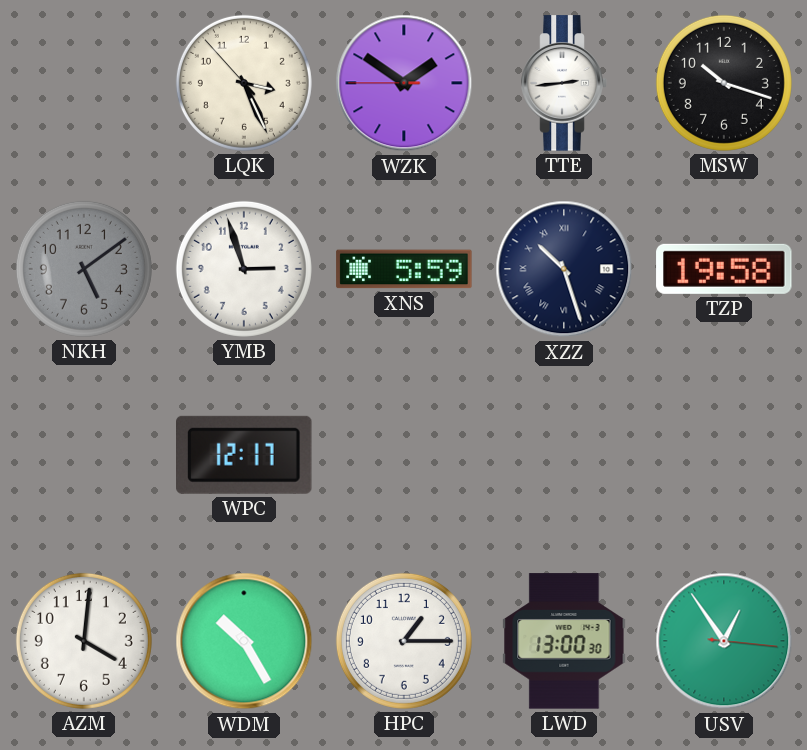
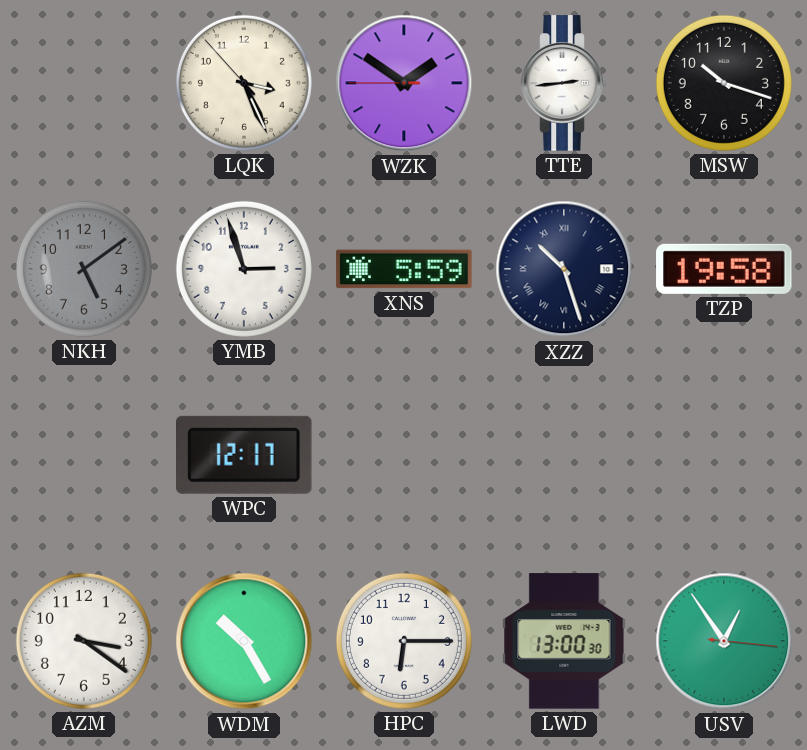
AZM: 4:01 -> 3:21 (84, 641)
HPC: 1:15 -> 6:15 (404, 641)
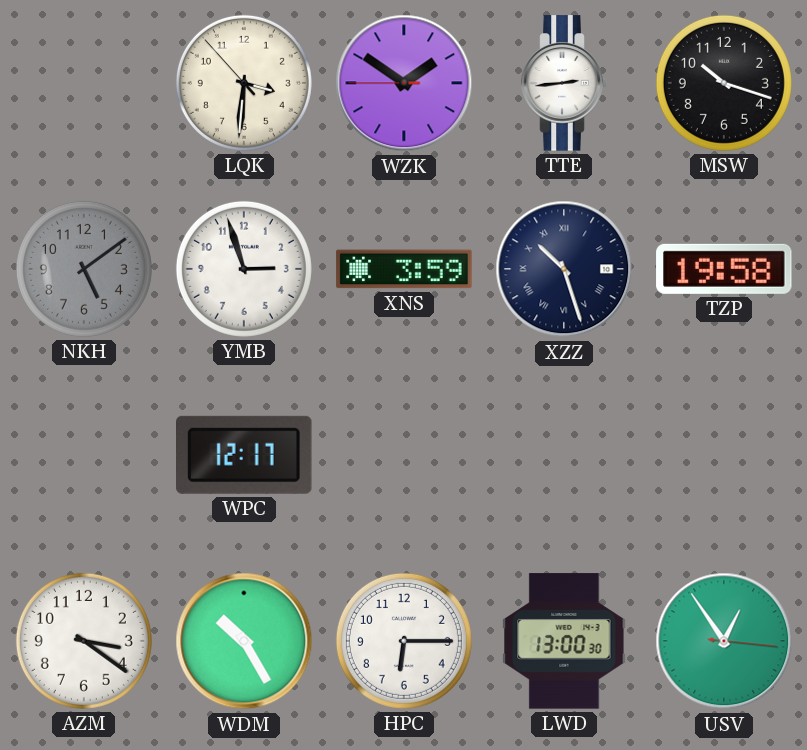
LQK: 3:25 -> 3:30 (244, 83)
XNS: 5:59 -> 3:59 (404, 269)
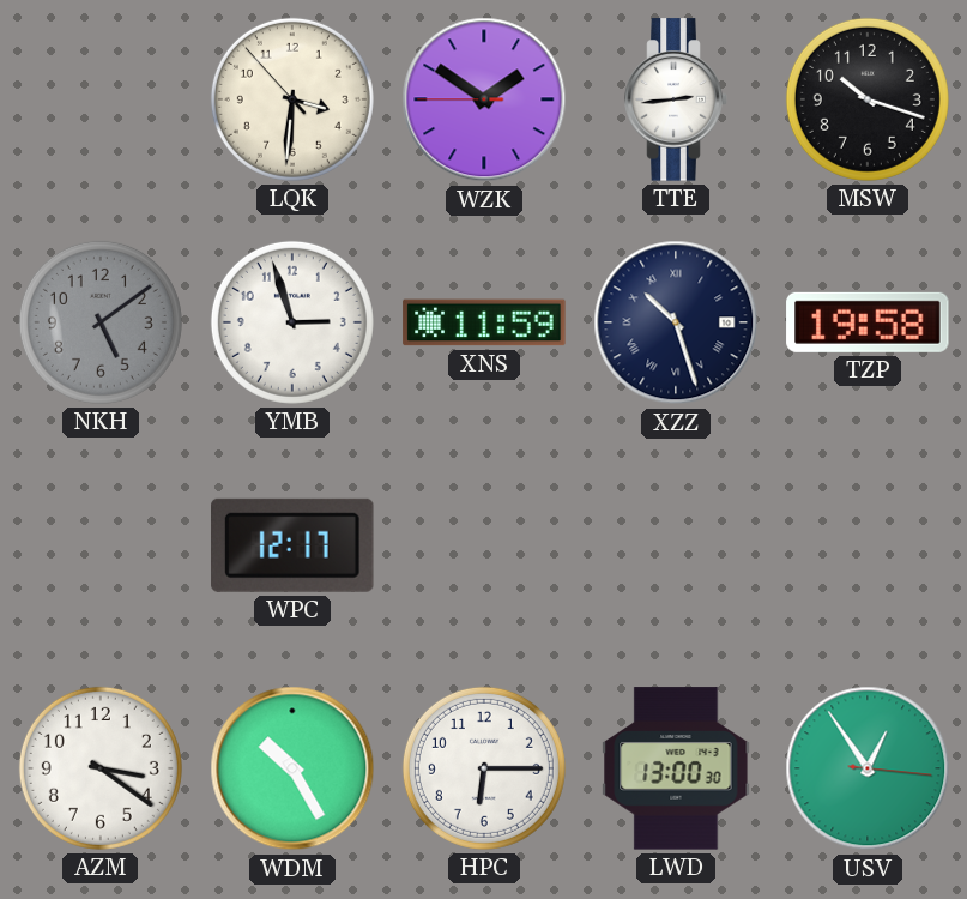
XNS: 3:59 -> 11:59 (484, 322)
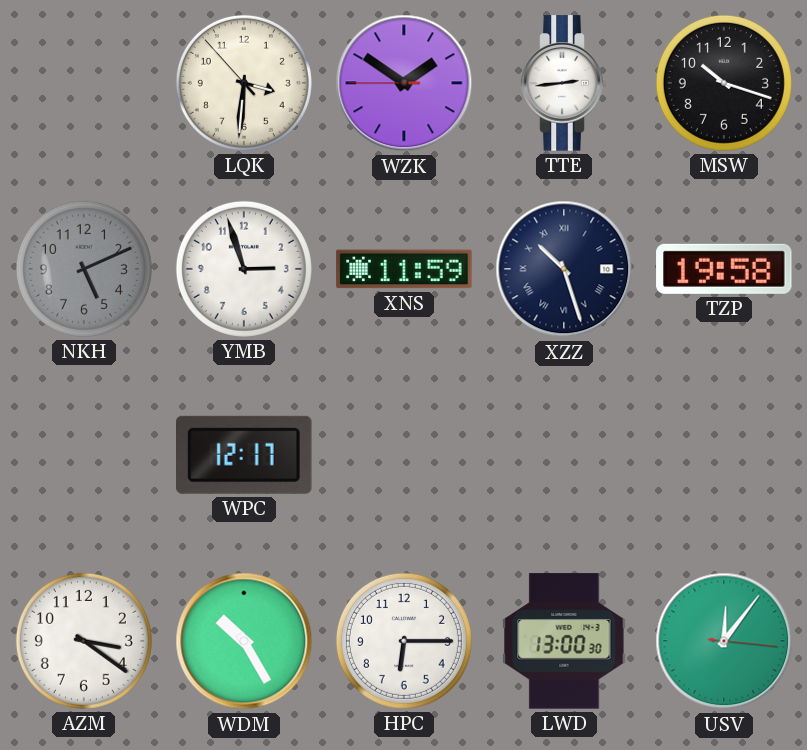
NKH: 5:09 -> 5:11 (84, 269)
USV: 12:54 -> 12:06 (724, 641)
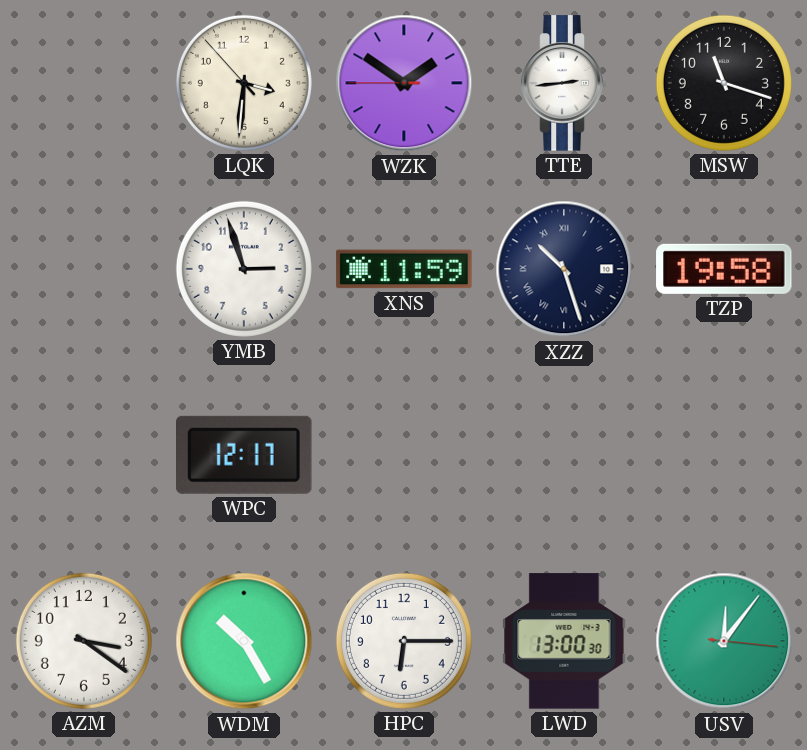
MSW: 10:18 -> 11:18 (724, 83)
NKH: 5:11 -> none (84, 269)
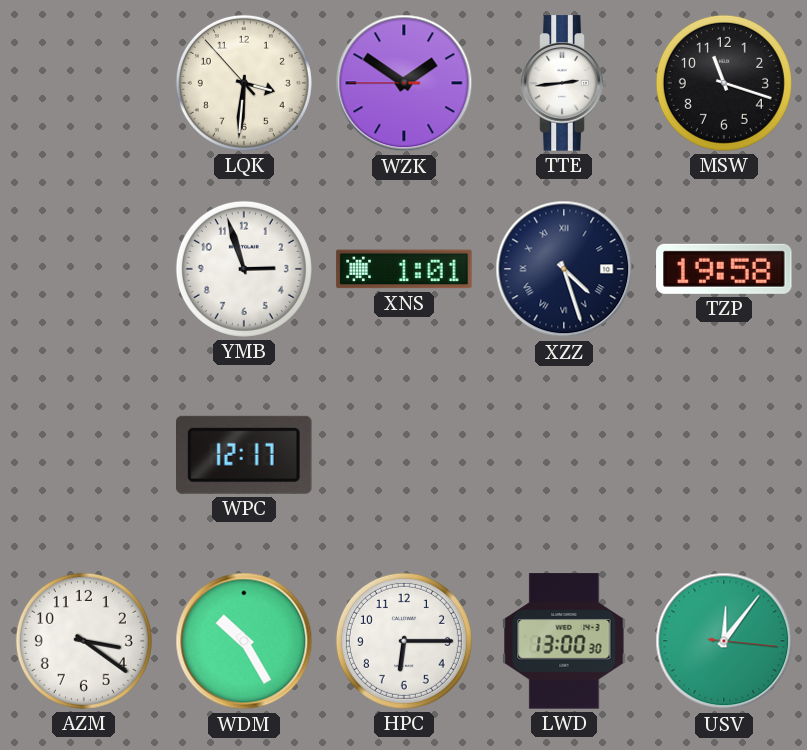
XNS: 11:59 -> 1:01 (404, 269)
XZZ: 10:27 -> 4:27 (564, 269)
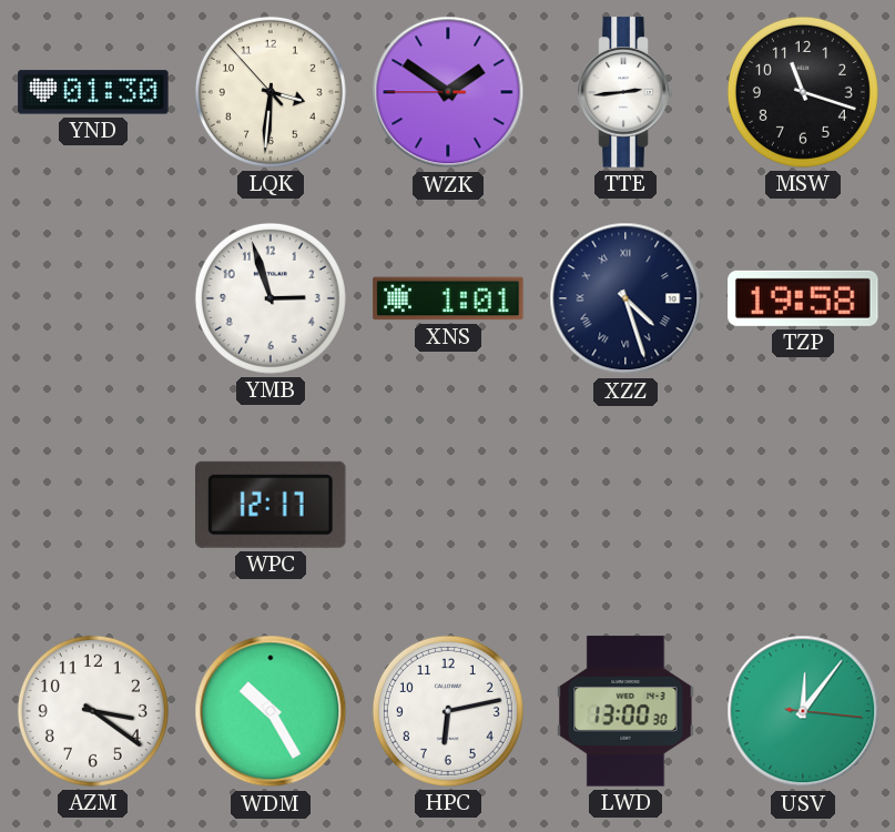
YND: none -> 01:30 (93, 92)
HPC: 6:15 -> 6:13 (448, 711)
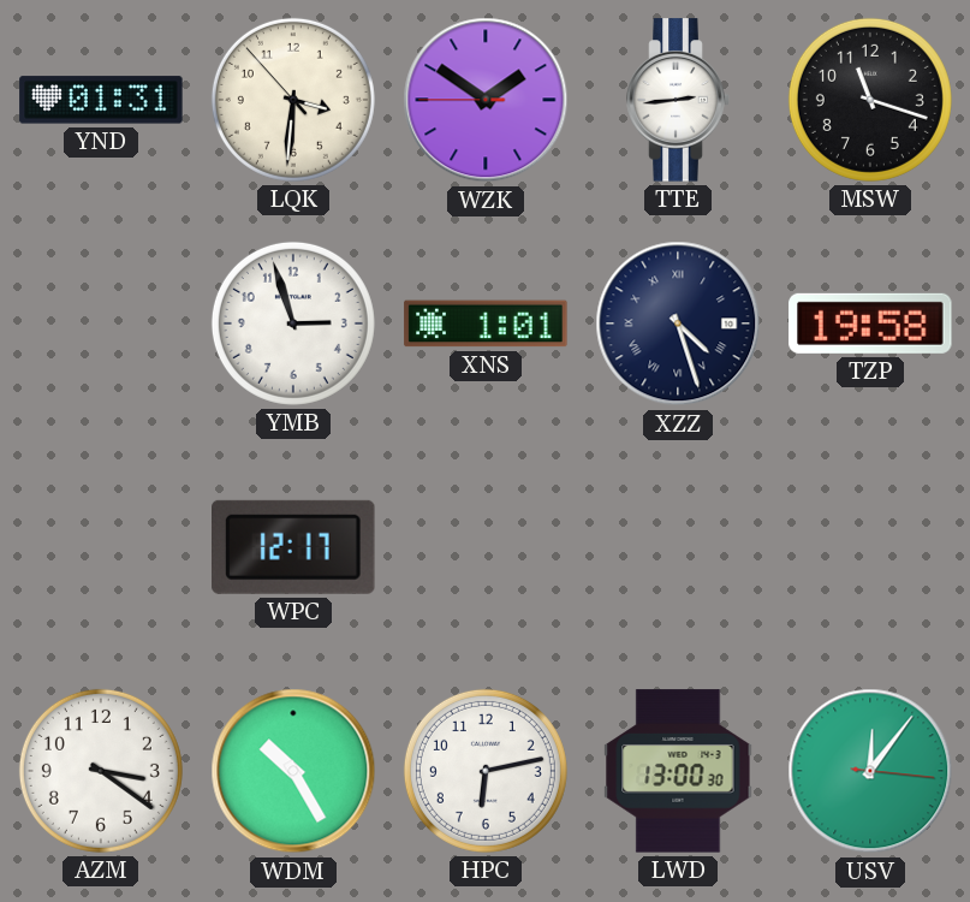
YND: 01:30 -> 01:31 (101, 100)
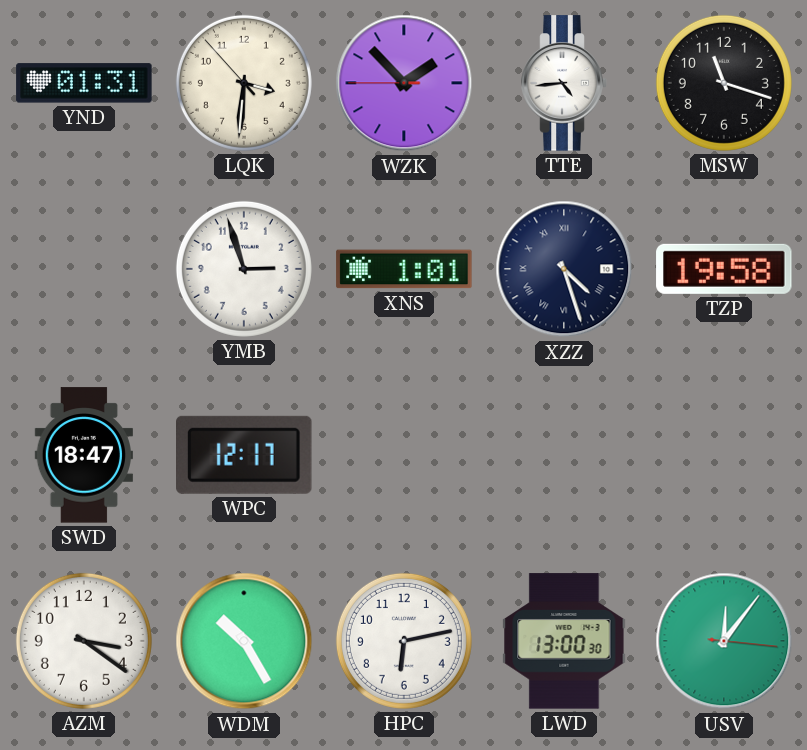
WZK: 1:50 -> 1:52 (404, 83)
TTE: 2:44 -> 4:44 (564, 83)
SWD: none -> 18:47 (84, 455)
